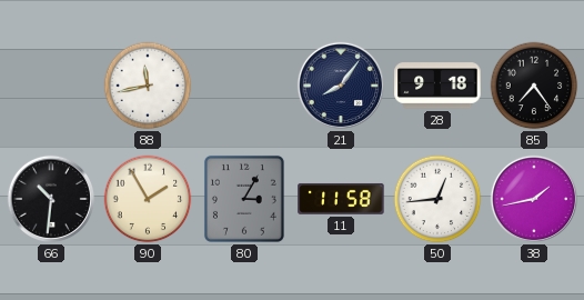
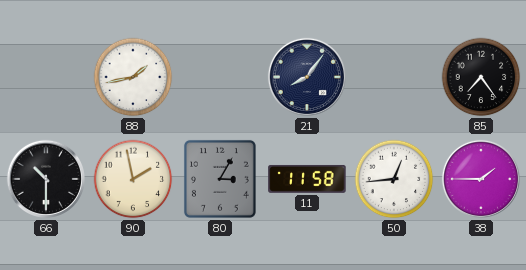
88: 11:43 -> 1:43 (133, 77)
28: 9:18 -> none (437, 86)
66: 10:31 -> 10:30 (46, 179)
90: 1:55 -> 1:58 (133, 179)
38: 1:43 -> 1:45 (481, 179)
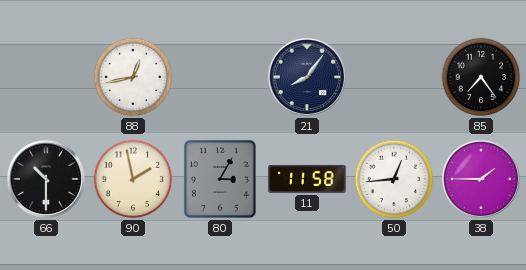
88: 1:43 -> 12:43 (133, 77)
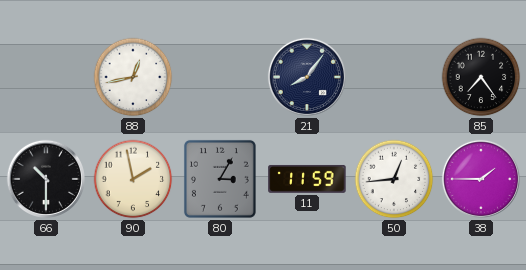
11: 11:58 -> 11:59 (307, 179)
